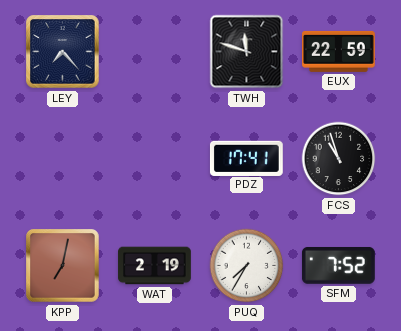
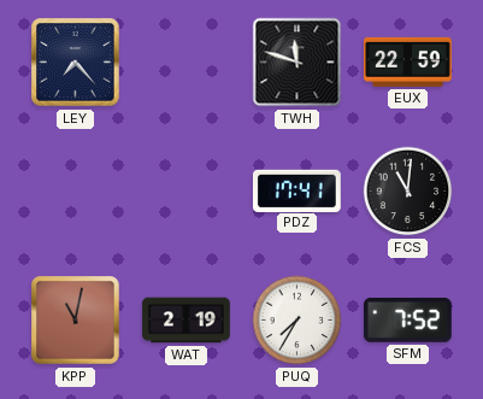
FCS: 10:57 -> 11:01 (408, 192)
KPP: 7:02 -> 11:02 (76, 321)
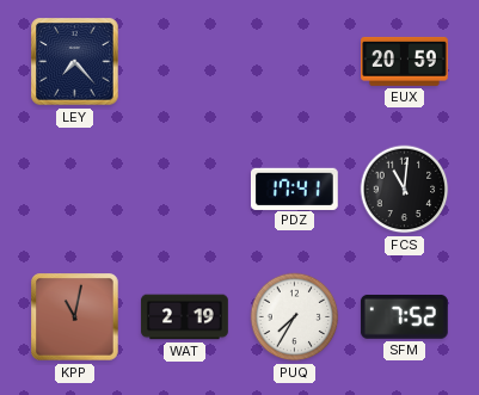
TWH: 11:48 -> none (298, 63)
EUX: 22:59 -> 20:59 (405, 61)
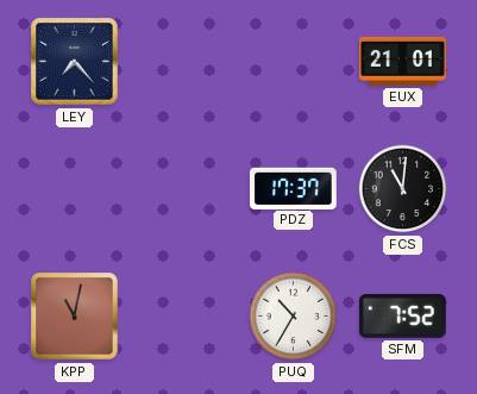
EUX: 20:59 -> 21:01 (403, 61)
PDZ: 17:41 -> 17:37 (293, 188)
WAT: 2:19 -> none (185, 317)
PUQ: 7:35 -> 10:35 (294, 317)
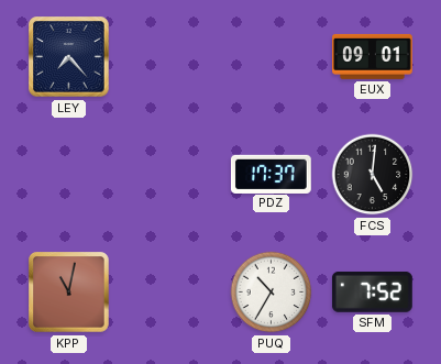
EUX: 21:01 -> 09:01 (373, 56)
FCS: 11:01 -> 5:01 (373, 175)
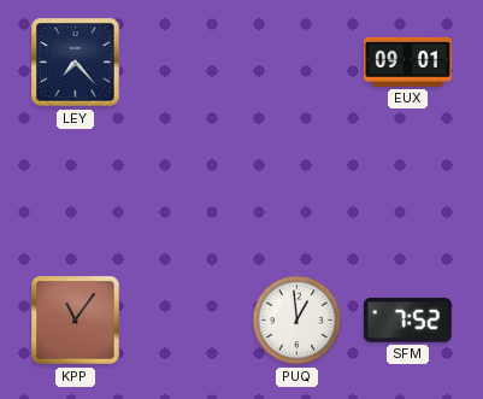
PDZ: 17:37 -> none (271, 174)
FCS: 5:01 -> none (373, 175)
KPP: 11:02 -> 11:06 (76, 321)
PUQ: 10:35 -> 12:59 (298, 321)
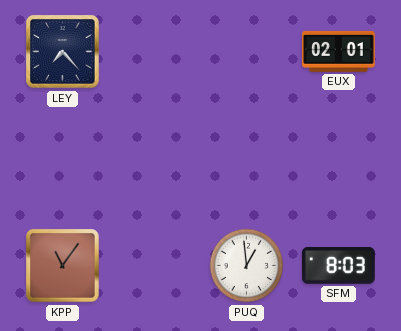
EUX: 09:01 -> 02:01 (339, 51)
SFM: 7:52 -> 8:03 (338, 265)
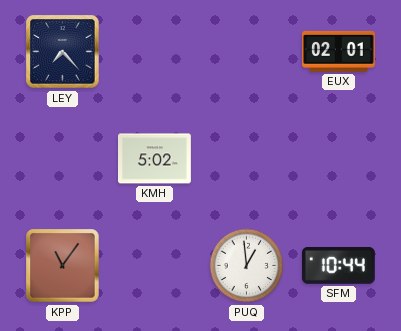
KMH: none -> 5:02 (155, 159)
SFM: 8:03 -> 10:44 (338, 265)
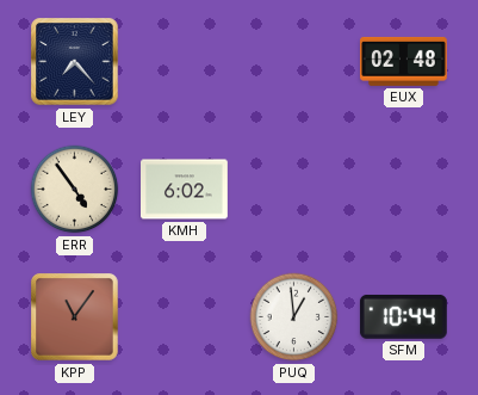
EUX: 02:01 -> 02:48 (404, 61)
ERR: none -> 4:54 (75, 190)
KMH: 5:02 -> 6:02 (185, 190)
